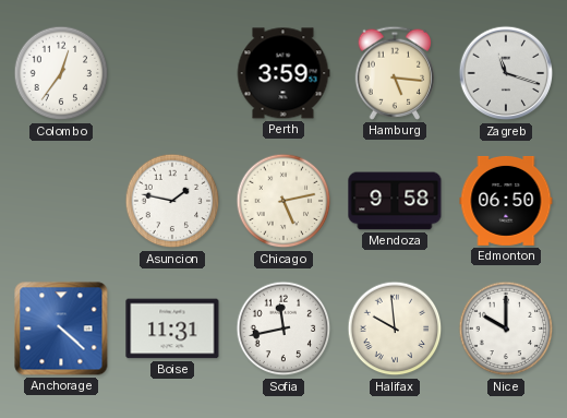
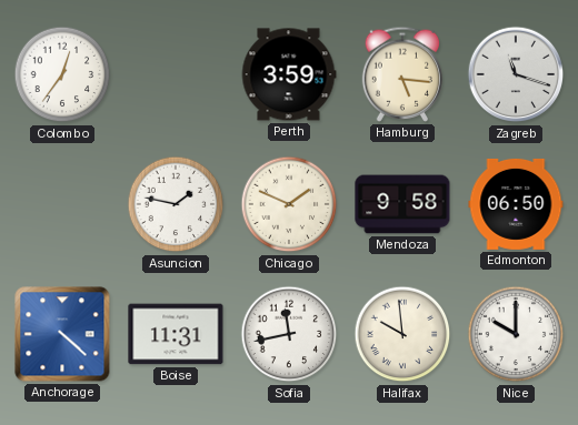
Chicago: 5:13 -> 1:49 (289, 204)
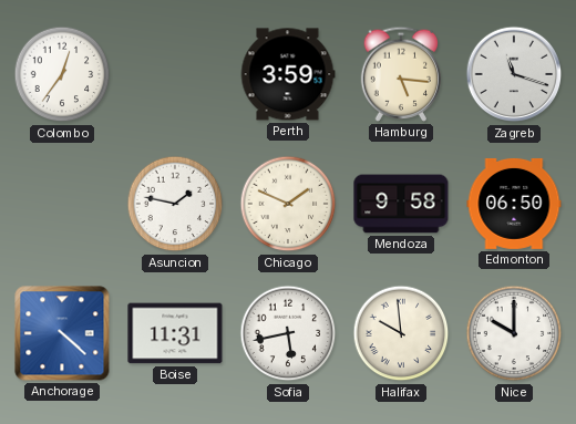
Sofia: 11:43 -> 5:43 (288, 333)
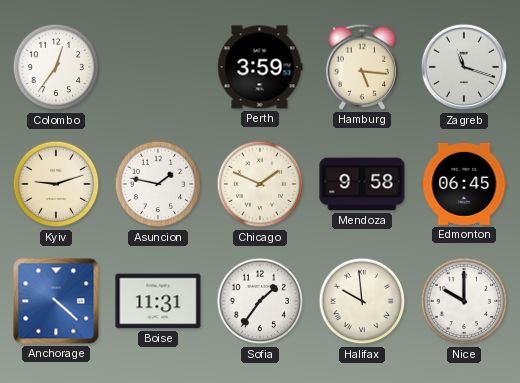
Kyiv: none -> 9:12 (56, 184)
Edmonton: 06:50 -> 06:45 (464, 184)
Sofia: 5:43 -> 1:36 (260, 301)
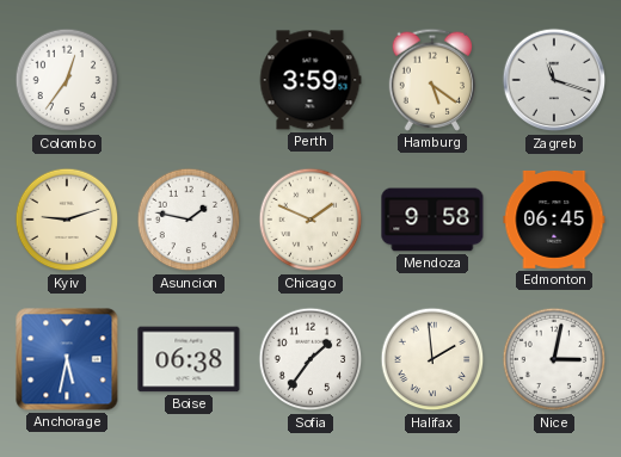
Hamburg: 5:16 -> 5:21 (431, 80)
Anchorage: 4:22 -> 5:32 (67, 359)
Boise: 11:31 -> 06:38 (189, 359)
Halifax: 9:59 -> 1:59 (432, 359)
Nice: 10:00 -> 3:02 (554, 359)
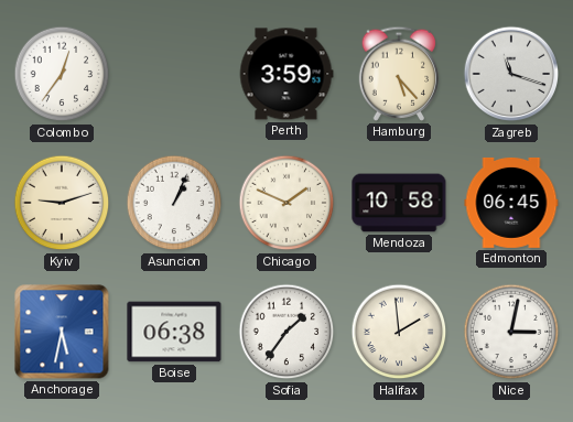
Hamburg: 5:21 -> 5:23 (398, 74)
Asuncion: 1:47 -> 1:04 (174, 203)
Mendoza: 9:58 -> 10:58 (399, 203)
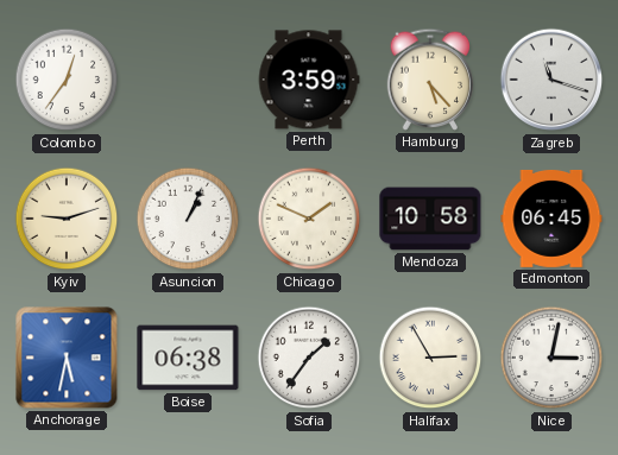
Halifax: 1:59 -> 2:55 (430, 358)
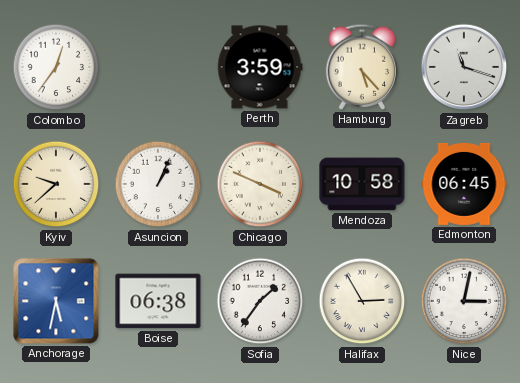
Kyiv: 9:12 -> 9:38 (56, 184)
Chicago: 1:49 -> 3:49 (260, 184)
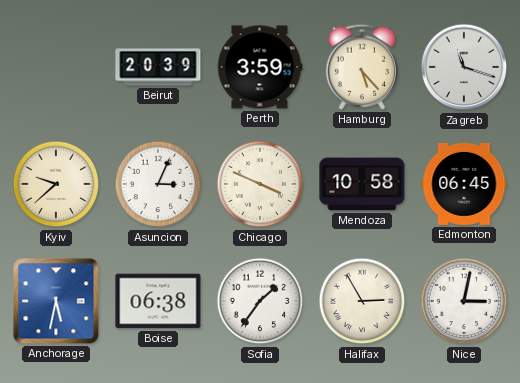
Colombo: 12:36 -> none (56, 67)
Beirut: none -> 20:39 (158, 67)
Asuncion: 1:04 -> 3:04 (158, 184)
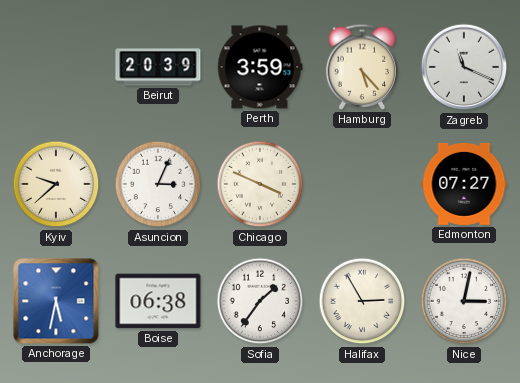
Zagreb: 11:18 -> 11:19 (464, 67)
Mendoza: 10:58 -> none (362, 184)
Edmonton: 06:45 -> 07:27 (464, 184)
